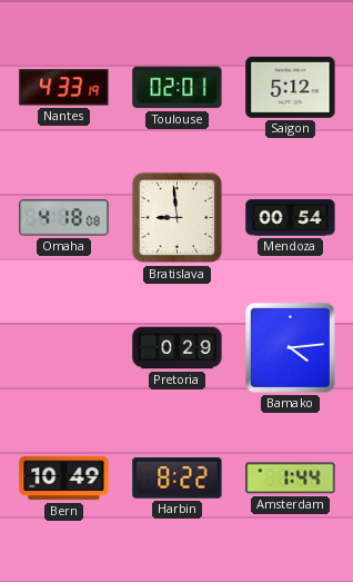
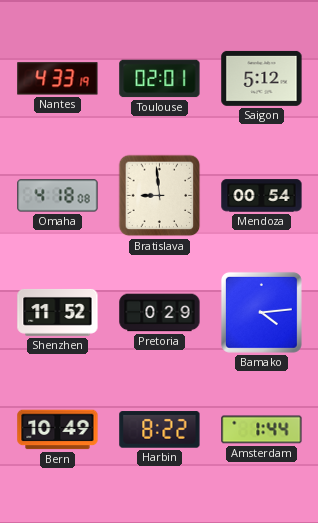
Shenzhen: none -> 11:52 (58, 312)
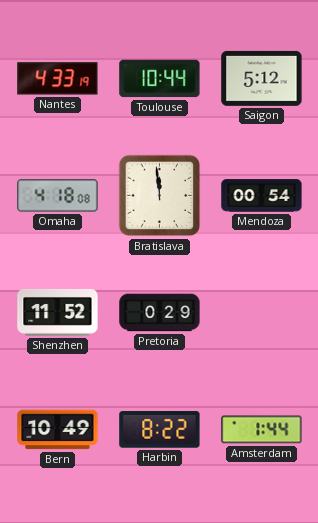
Toulouse: 02:01 -> 10:44 (160, 79)
Bratislava: 8:59 -> 11:59 (160, 196)
Bamako: 4:14 -> none (261, 312)
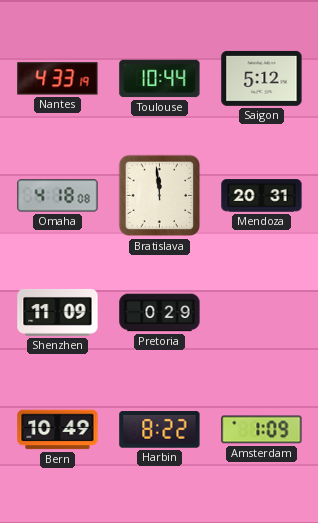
Mendoza: 00:54 -> 20:31 (262, 196)
Shenzhen: 11:52 -> 11:09 (58, 312)
Amsterdam: 1:44 -> 1:09 (262, 430)
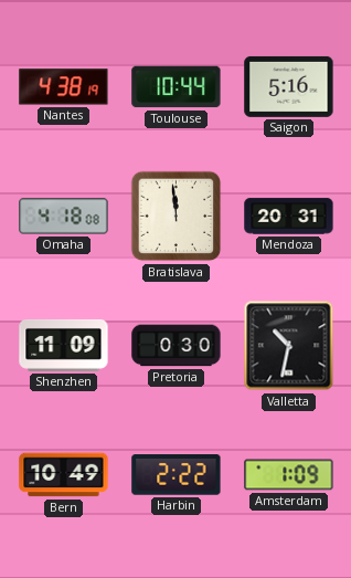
Nantes: 4:33 -> 4:38 (64, 87)
Saigon: 5:12 -> 5:16 (289, 86)
Pretoria: 0:29 -> 0:30 (177, 346)
Valletta: none -> 10:32 (289, 346)
Harbin: 8:22 -> 2:22 (177, 475)
